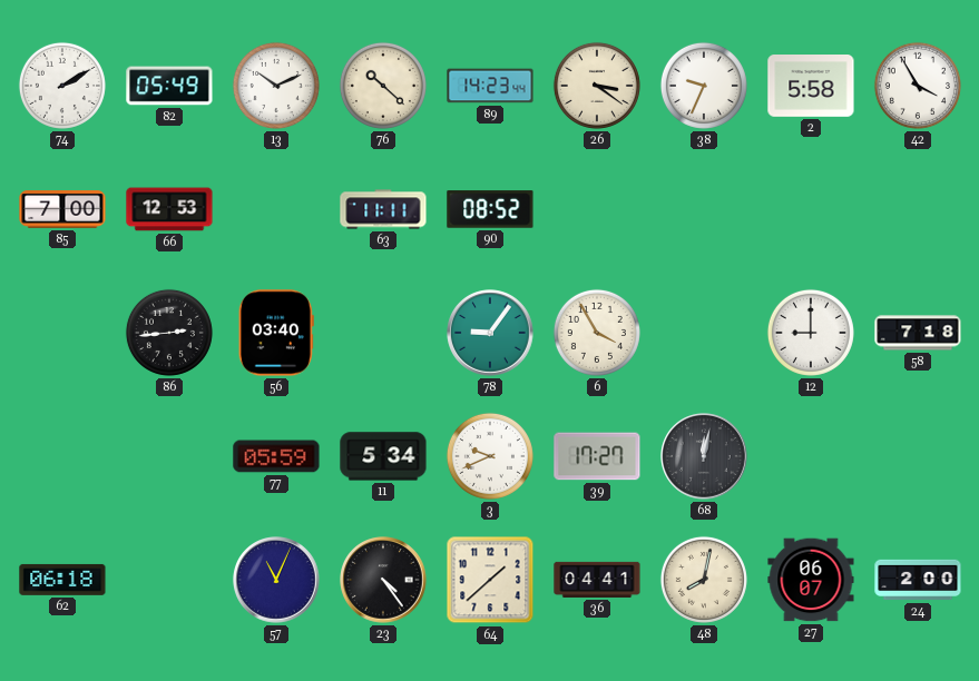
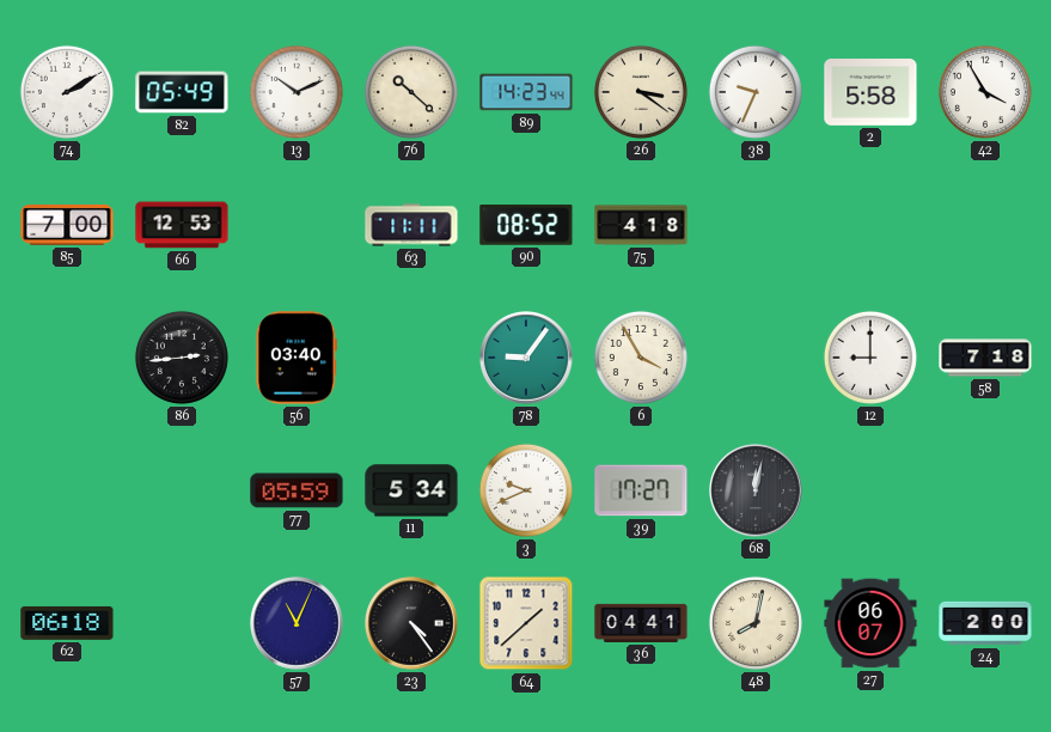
75: none -> 4:18 (641, 225)
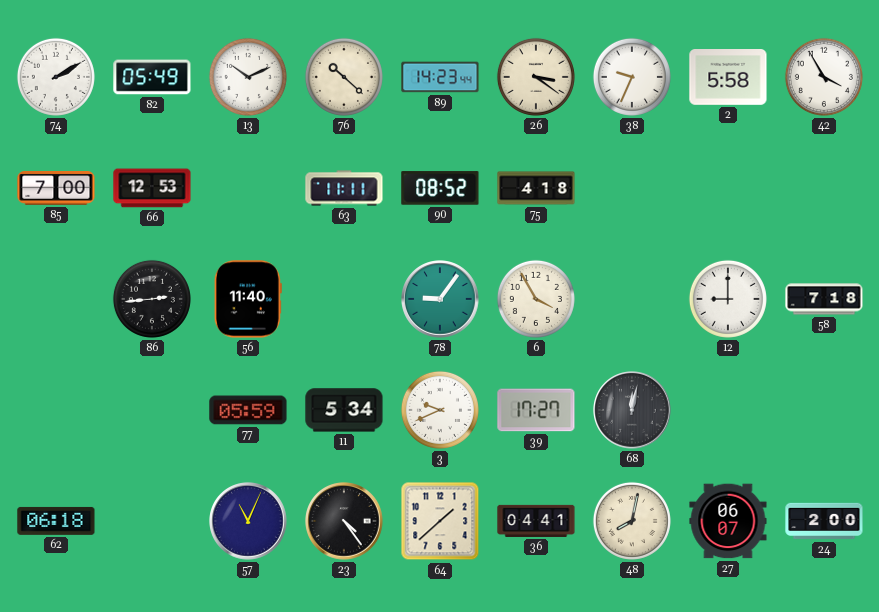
56: 03:40 -> 11:40 (248, 299)
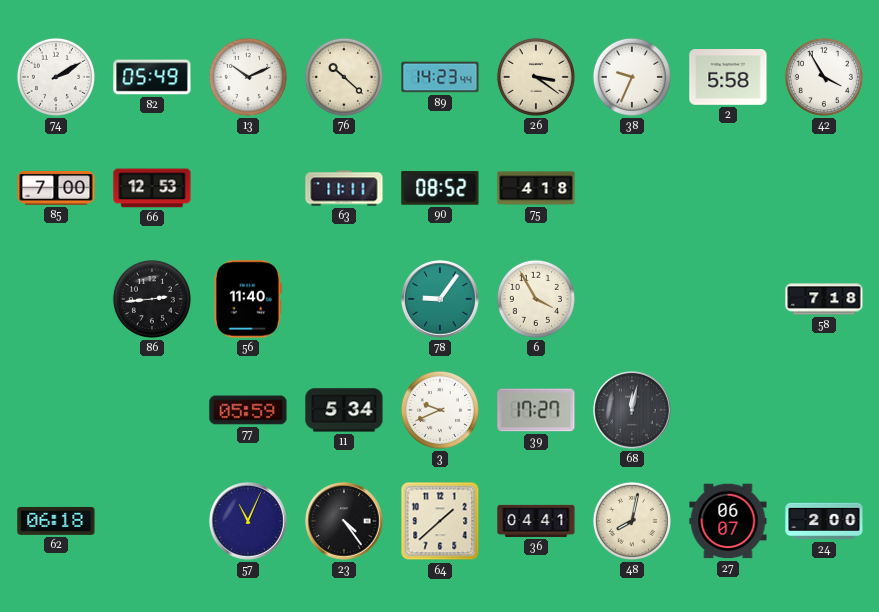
12: 9:00 -> none (728, 299)
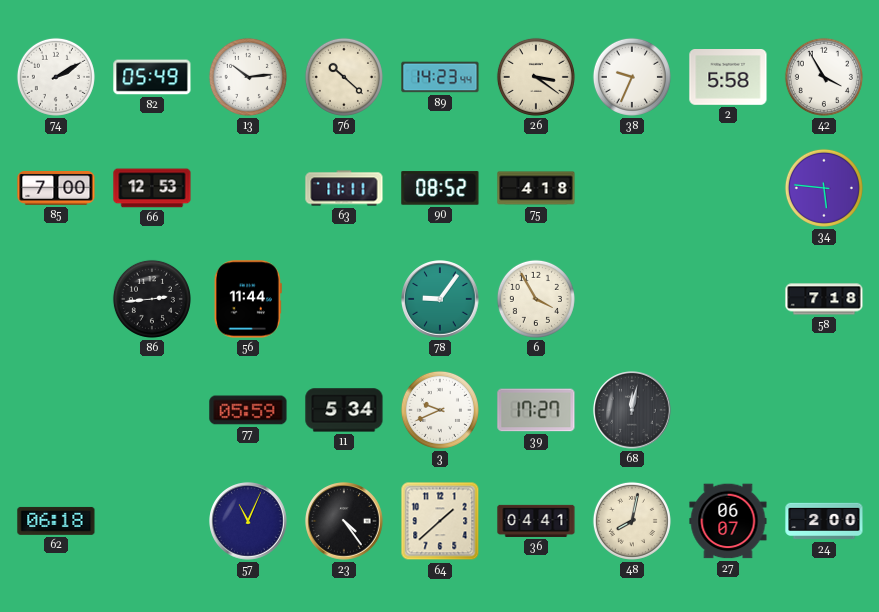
13: 10:11 -> 10:14 (248, 77)
34: none -> 5:46 (824, 188)
56: 11:40 -> 11:44 (248, 299)
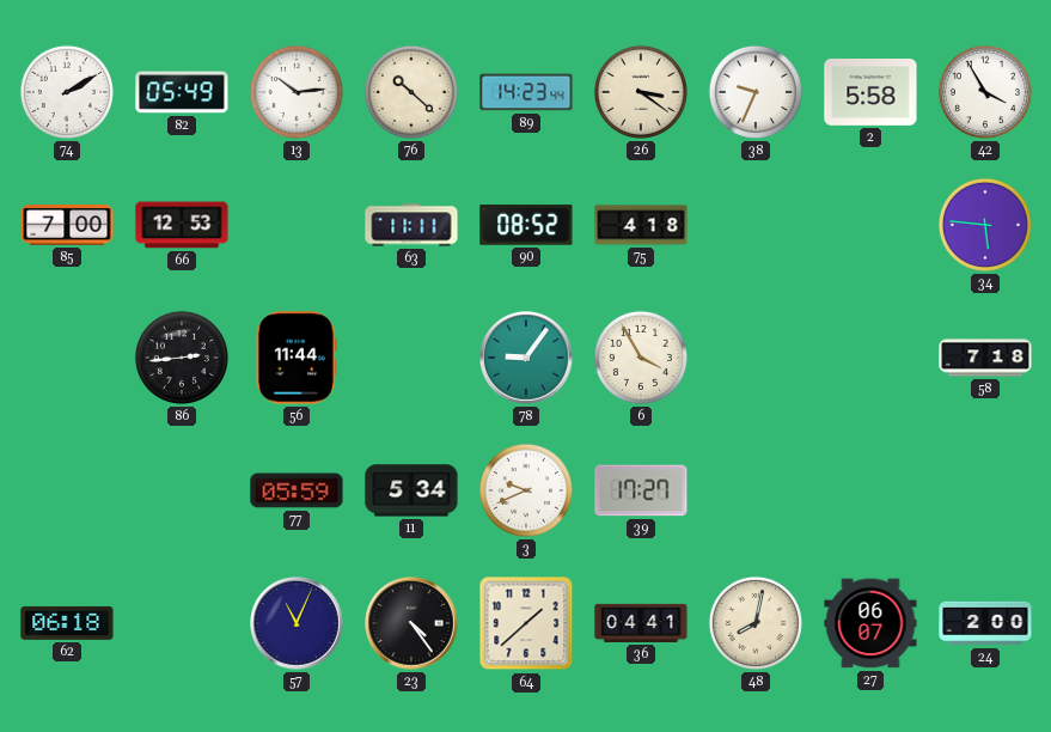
68: 12:02 -> none (632, 410)
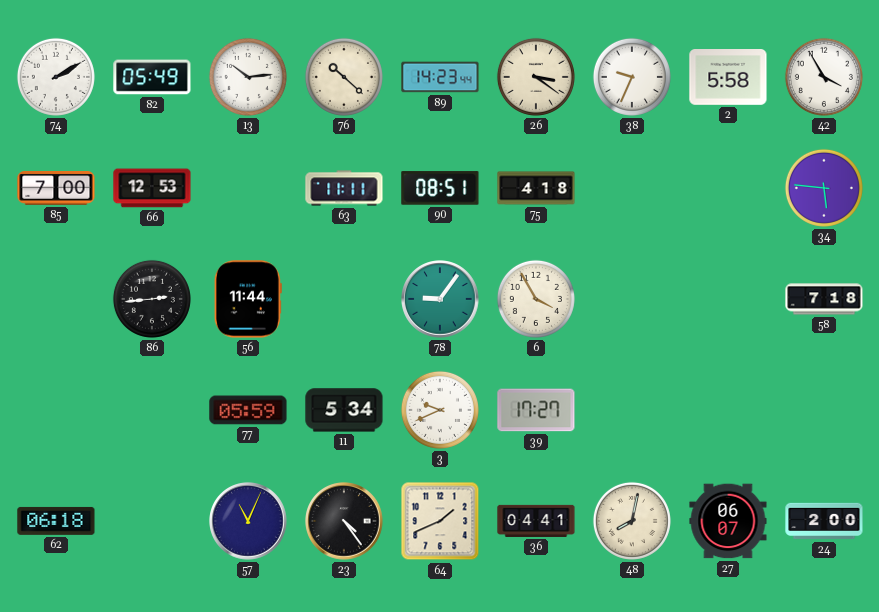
90: 08:52 -> 08:51 (440, 188)
64: 1:38 -> 1:41 (440, 521)
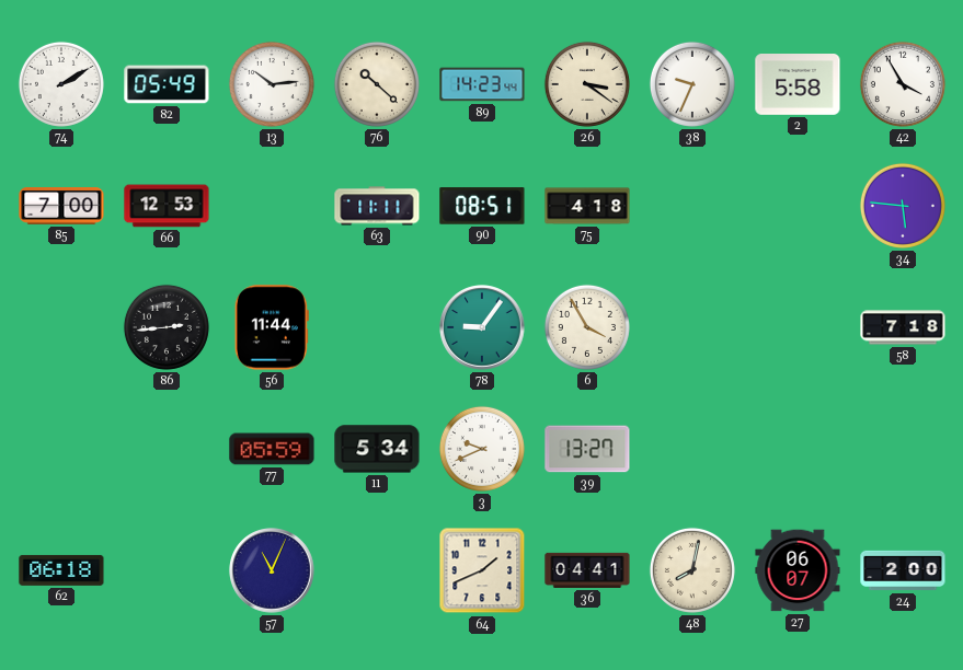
39: 17:27 -> 13:27 (587, 449)
23: 4:24 -> none (344, 521)
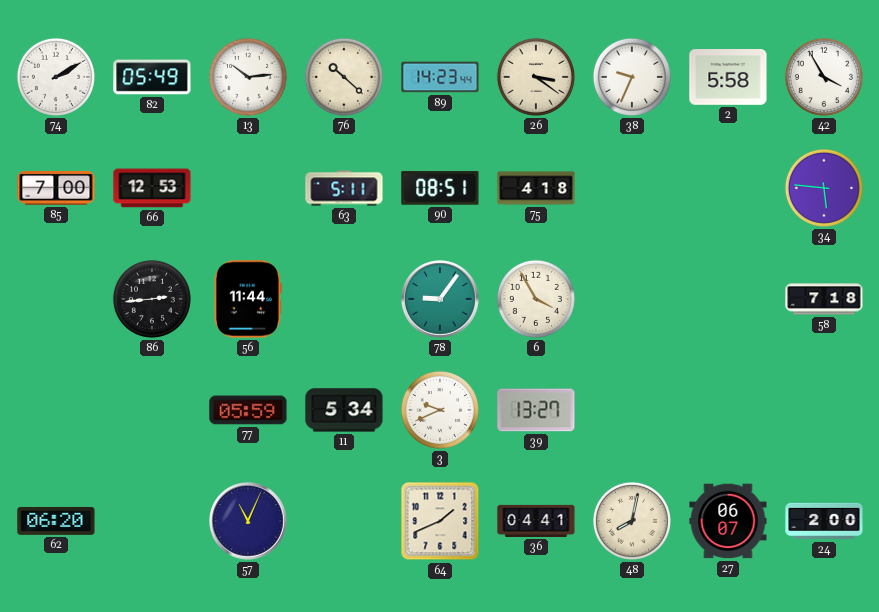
63: 11:11 -> 5:11 (344, 188)
62: 06:18 -> 06:20 (56, 521)
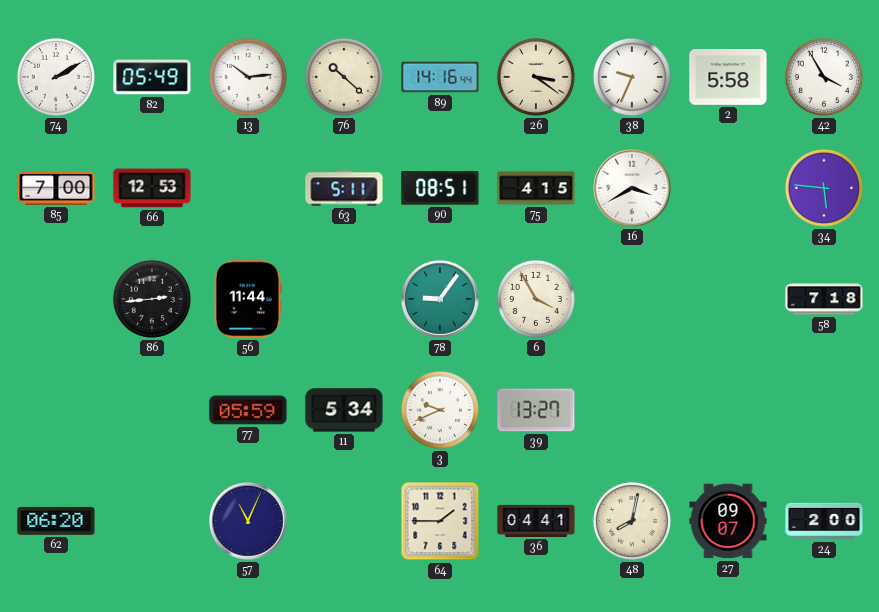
89: 14:23 -> 14:16 (440, 77)
75: 4:18 -> 4:15 (536, 188)
16: none -> 3:40 (632, 188)
64: 1:41 -> 1:45 (440, 521)
27: 06:07 -> 09:07 (728, 521)
